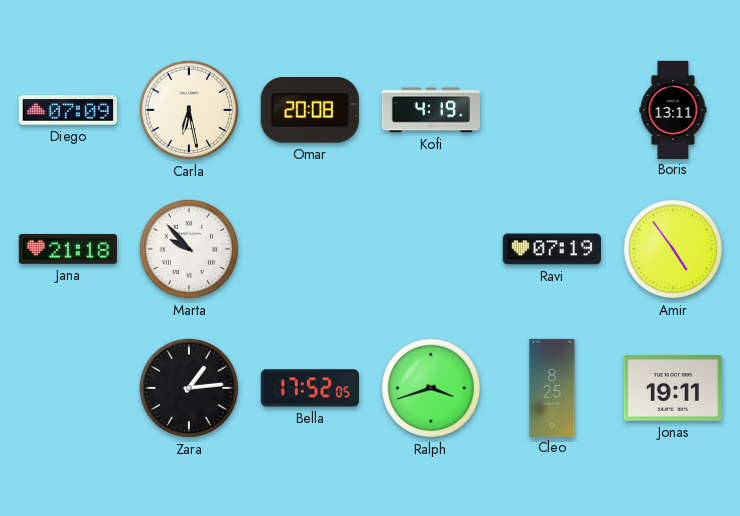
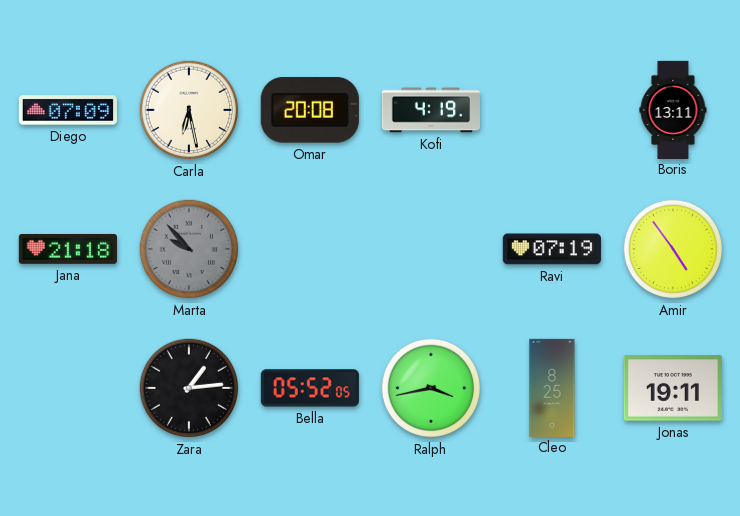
Marta dial: white -> grey (189, 249)
Bella: 17:52 -> 05:52 (310, 388)
Ralph: 3:42 -> 3:43 (431, 388)
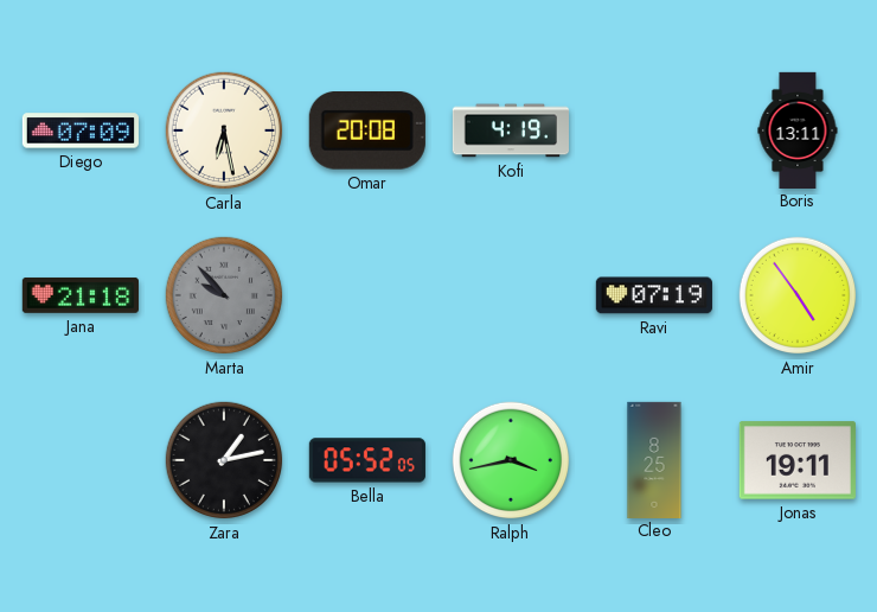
Zara: 1:14 -> 1:13 (224, 460)
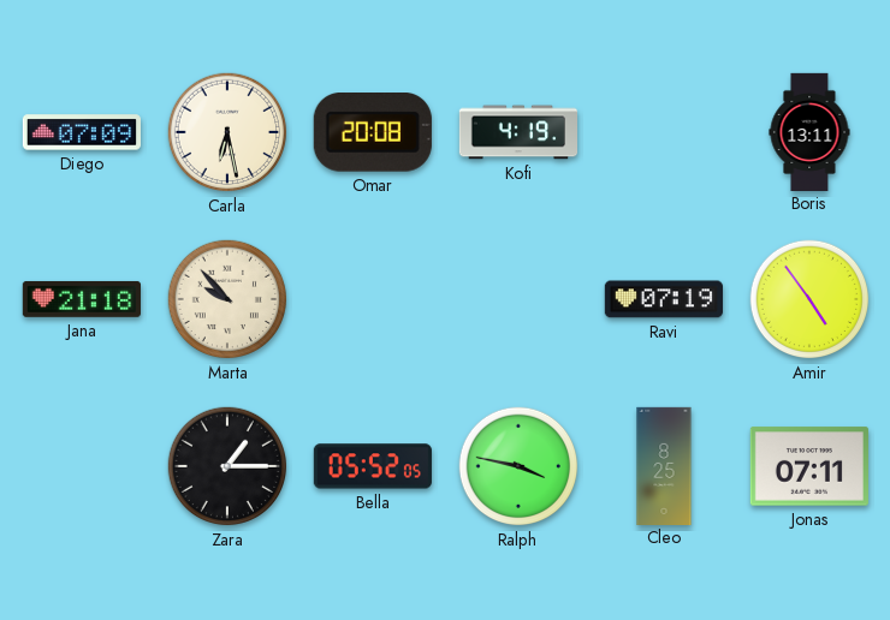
Marta dial: grey -> cream (227, 299)
Zara: 1:13 -> 1:15 (227, 466)
Ralph: 3:43 -> 3:47 (518, 466)
Jonas: 19:11 -> 07:11 (809, 466)
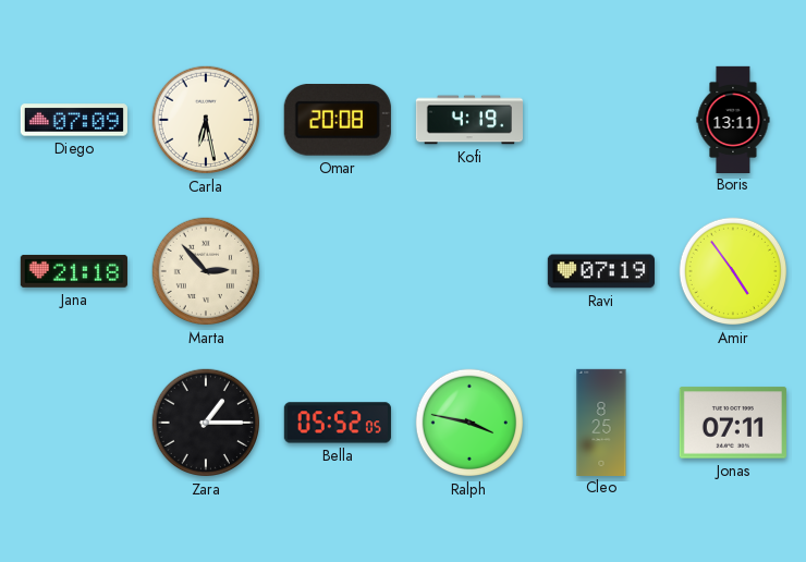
Marta: 9:53 -> 2:53 (206, 271)
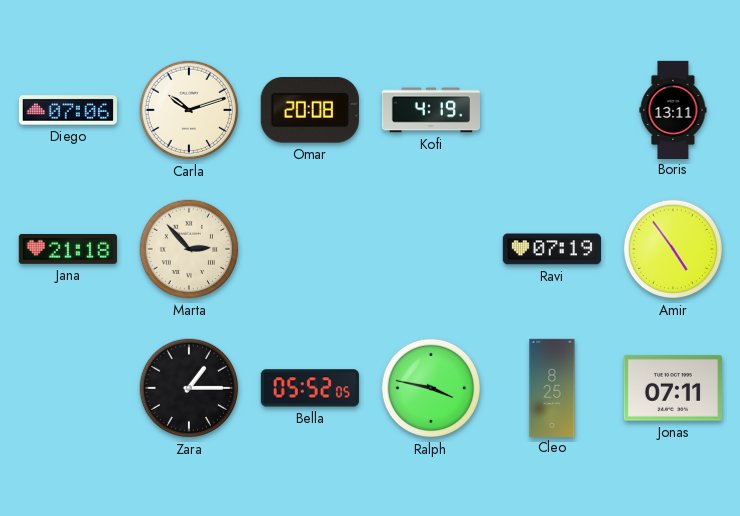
Diego: 07:09 -> 07:06 (68, 110)
Carla: 6:28 -> 10:12 (189, 110)
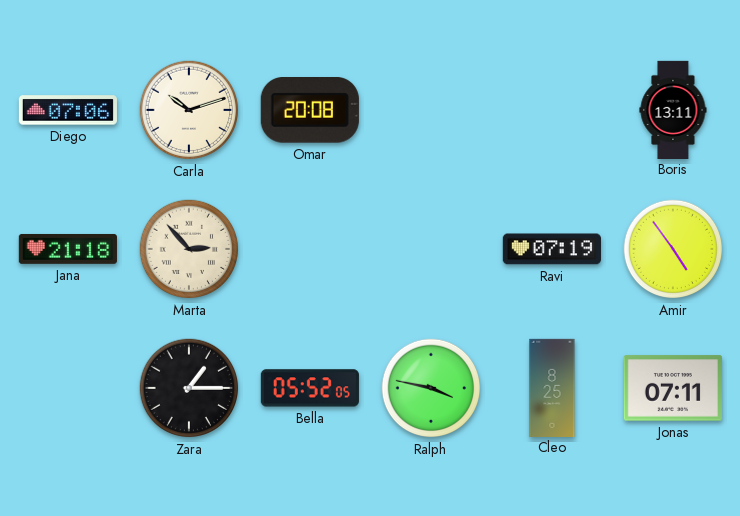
Kofi: 4:19 -> none (430, 110)
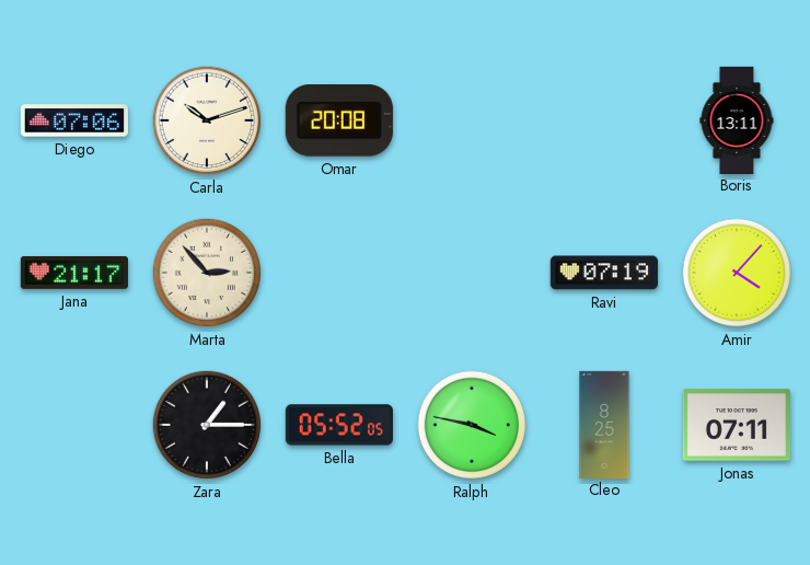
Jana: 21:18 -> 21:17 (74, 273)
Amir: 4:54 -> 4:07 (737, 273)
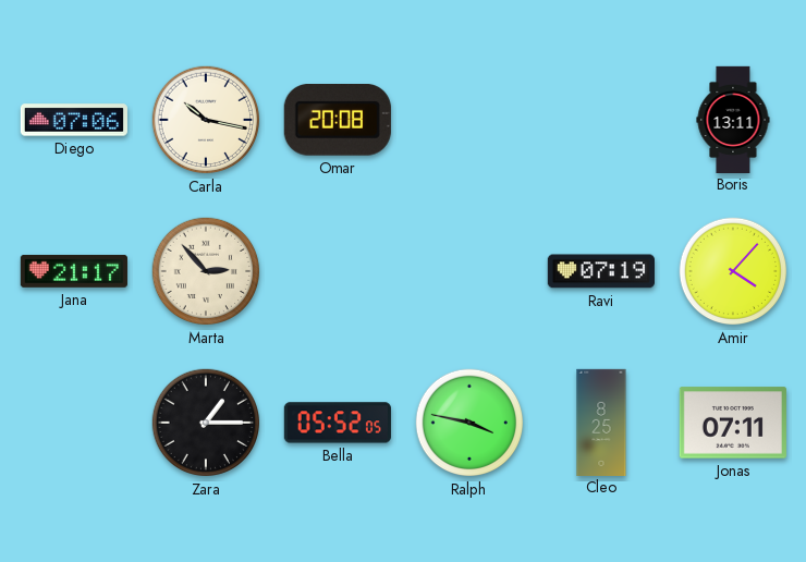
Carla: 10:12 -> 10:17 (206, 120)
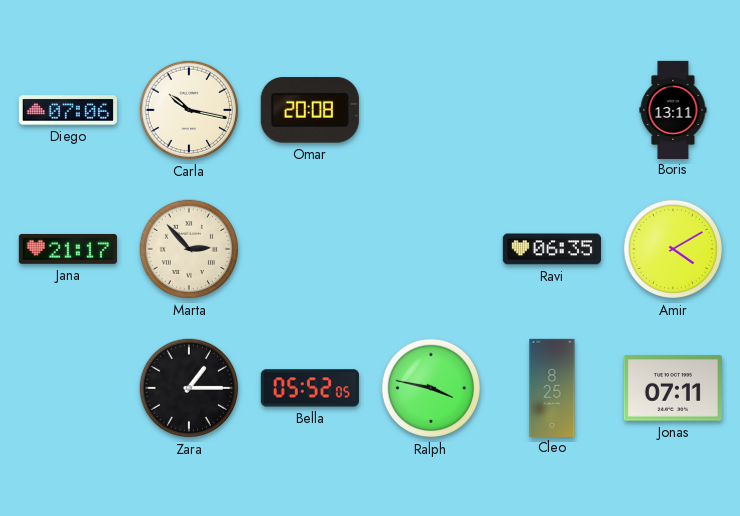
Ravi: 07:19 -> 06:35 (552, 249)
Amir: 4:07 -> 4:10 (673, 249)
